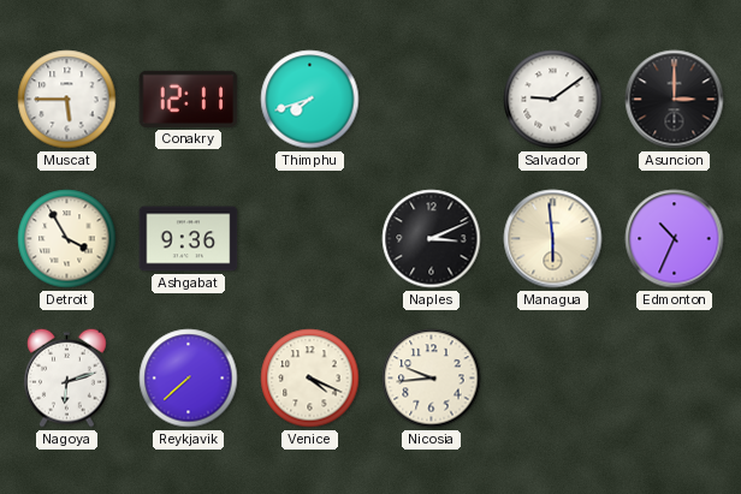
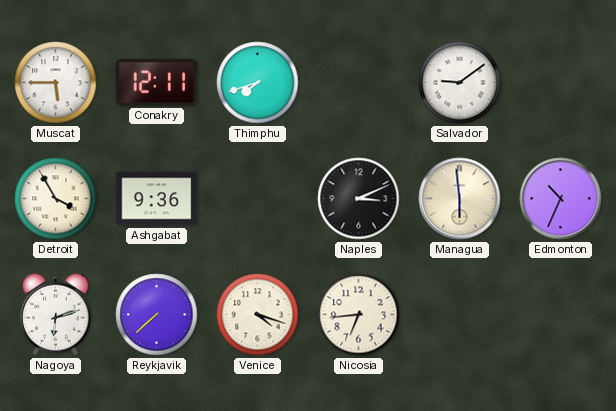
Asuncion: 3:00 -> none (675, 100)
Venice: 4:19 -> 4:18 (258, 315)
Nicosia: 9:44 -> 6:44 (359, 315)
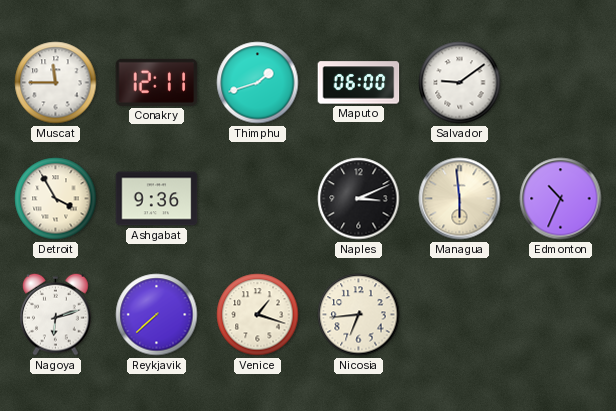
Muscat: 5:45 -> 11:45 (56, 83)
Thimphu: 7:42 -> 1:42 (258, 83)
Maputo: none -> 06:00 (359, 83)
Venice: 4:18 -> 1:18 (258, 315)
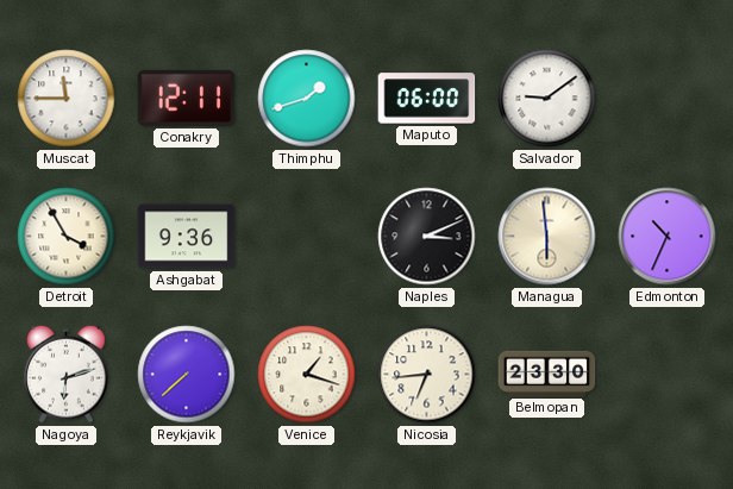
Belmopan: none -> 23:30 (547, 374)
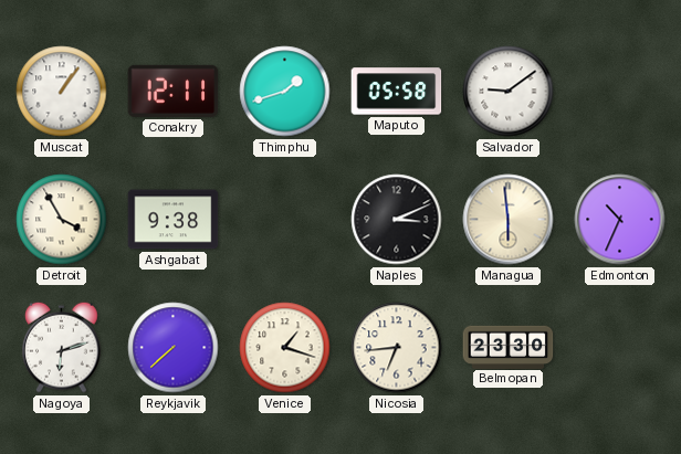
Muscat: 11:45 -> 1:06 (62, 92)
Maputo: 06:00 -> 05:58 (397, 92)
Ashgabat: 9:36 -> 9:38 (174, 220)
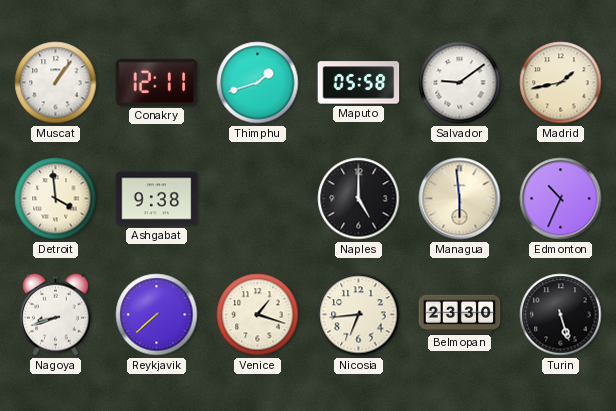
Madrid: none -> 1:43 (561, 83)
Detroit: 3:55 -> 3:59 (56, 199)
Naples: 3:11 -> 5:00 (359, 199)
Nagoya: 6:12 -> 8:42 (56, 314)
Turin: none -> 5:27 (561, 315)
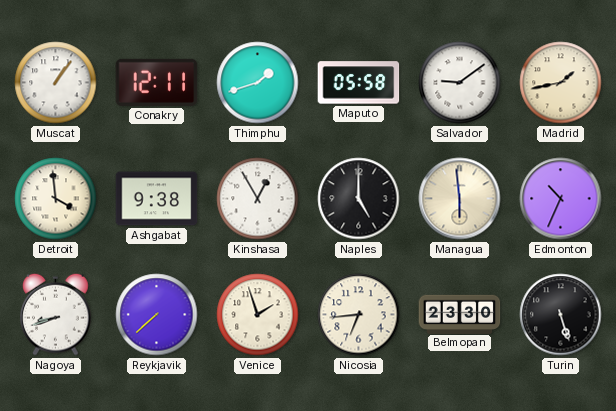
Kinshasa: none -> 12:55 (258, 199)
Venice: 1:18 -> 1:57 (258, 315)
